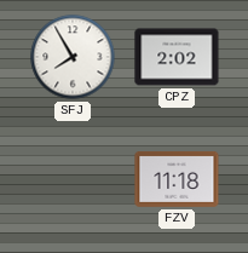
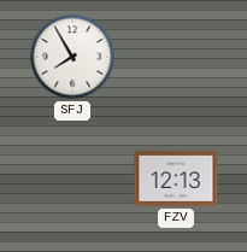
CPZ: 2:02 -> none (177, 57)
FZV: 11:18 -> 12:13 (176, 180)
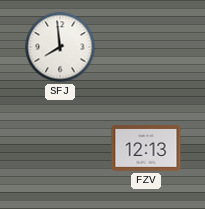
SFJ: 7:55 -> 7:59 (60, 47)
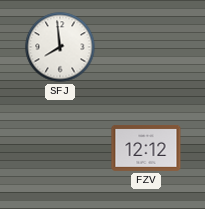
FZV: 12:13 -> 12:12 (146, 149)
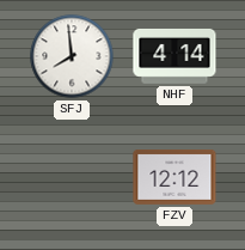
NHF: none -> 4:14 (174, 56)
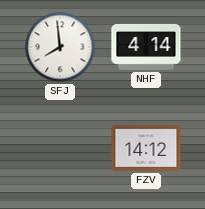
FZV: 12:12 -> 14:12 (146, 149)
